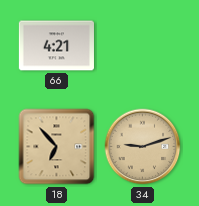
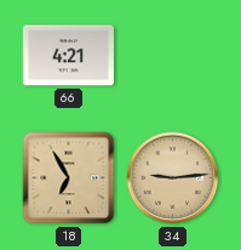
18: 6:53 -> 6:55 (69, 178)
34: 9:12 -> 9:14 (173, 178)
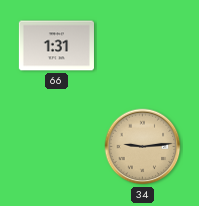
66: 4:21 -> 1:31 (56, 46)
18: 6:55 -> none (69, 178)
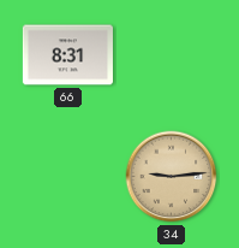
66: 1:31 -> 8:31 (67, 55)
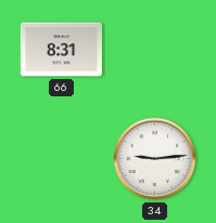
34 dial: champagne -> white (155, 159)
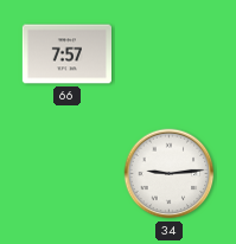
66: 8:31 -> 7:57 (66, 54)
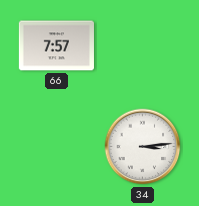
34: 9:14 -> 3:14 (143, 147)
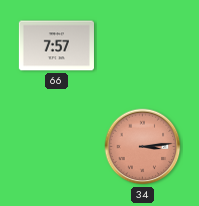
34 dial: white -> salmon (143, 147)
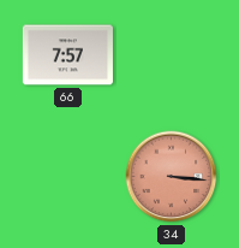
34: 3:14 -> 3:16 (172, 177)
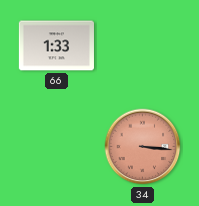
66: 7:57 -> 1:33 (56, 46)
